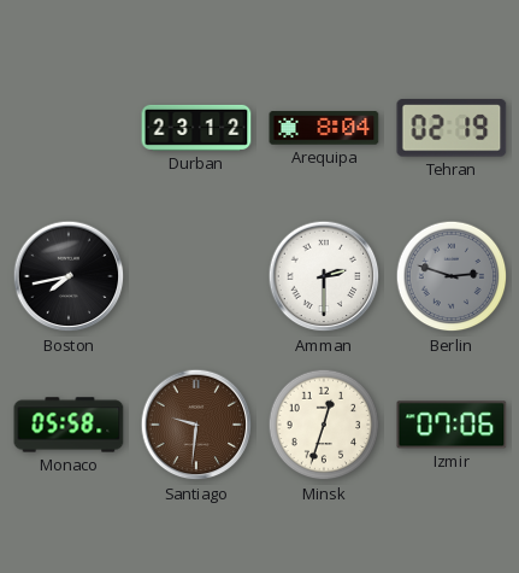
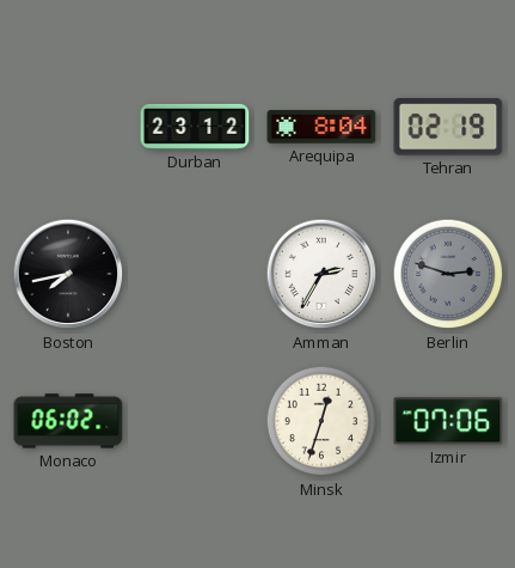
Amman: 2:30 -> 2:35 (321, 274)
Monaco: 05:58 -> 06:02 (68, 421)
Santiago: 9:31 -> none (196, 425)
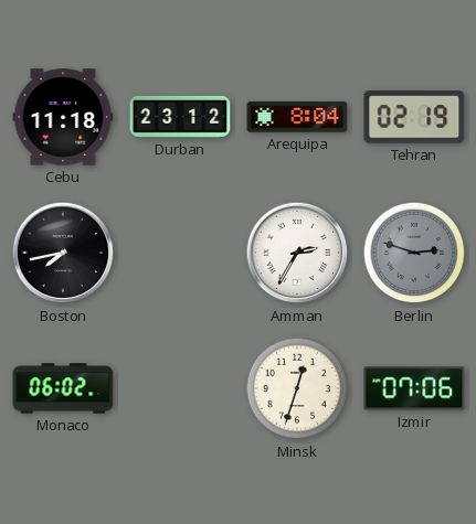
Cebu: none -> 11:18 (63, 117)
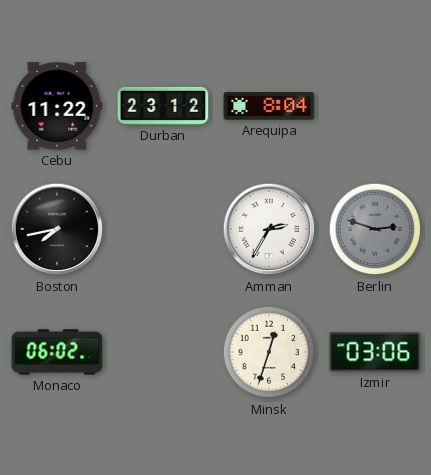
Cebu: 11:18 -> 11:22 (57, 106)
Tehran: 02:19 -> none (414, 117)
Izmir: 07:06 -> 03:06 (375, 352)
